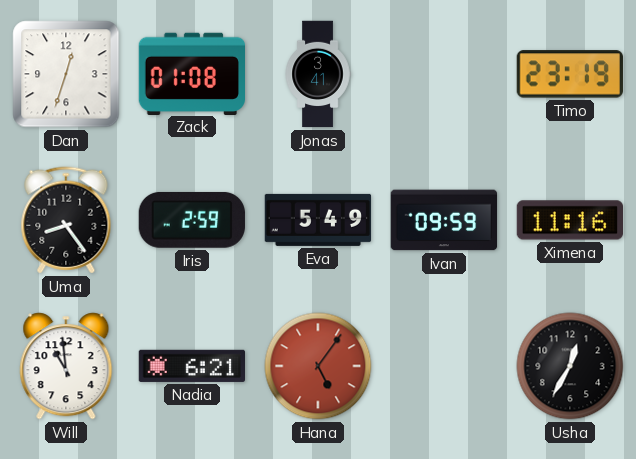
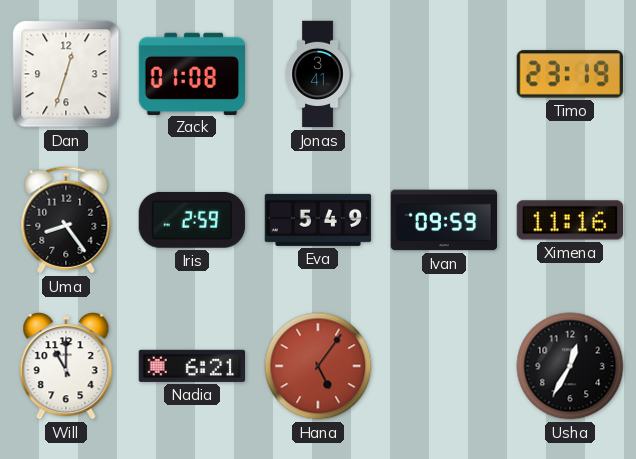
Will: 10:59 -> 11:00 (66, 366)
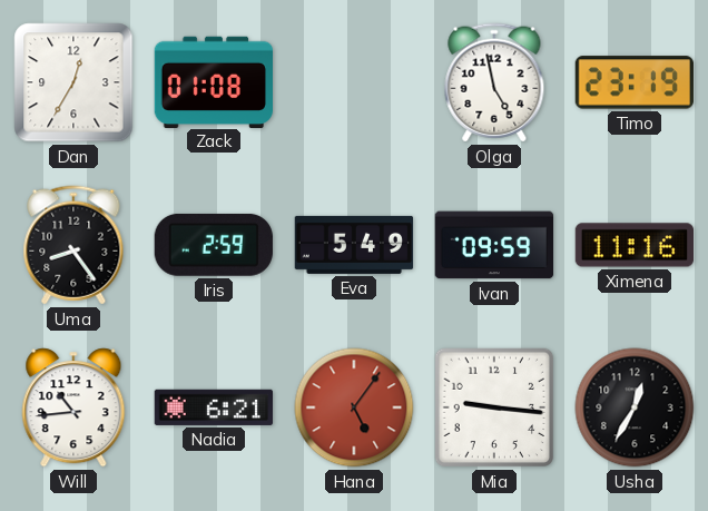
Dan: 12:33 -> 12:35 (73, 82)
Jonas: 3:41 -> none (318, 74)
Olga: none -> 4:58 (494, 82)
Will: 11:00 -> 10:44 (73, 407)
Mia: none -> 9:16 (494, 407)
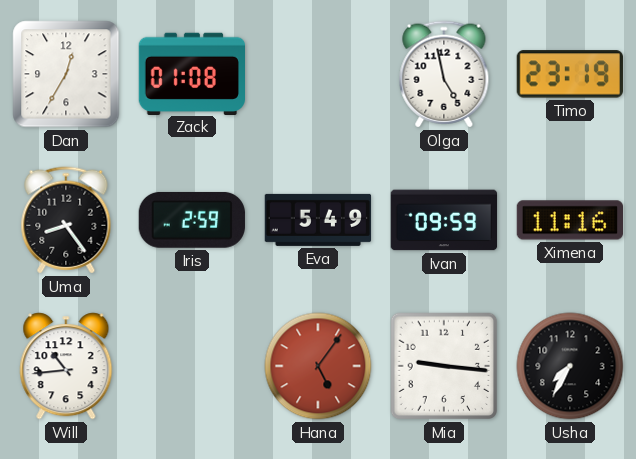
Nadia: 6:21 -> none (213, 407)
Usha: 12:35 -> 7:35 (570, 366)
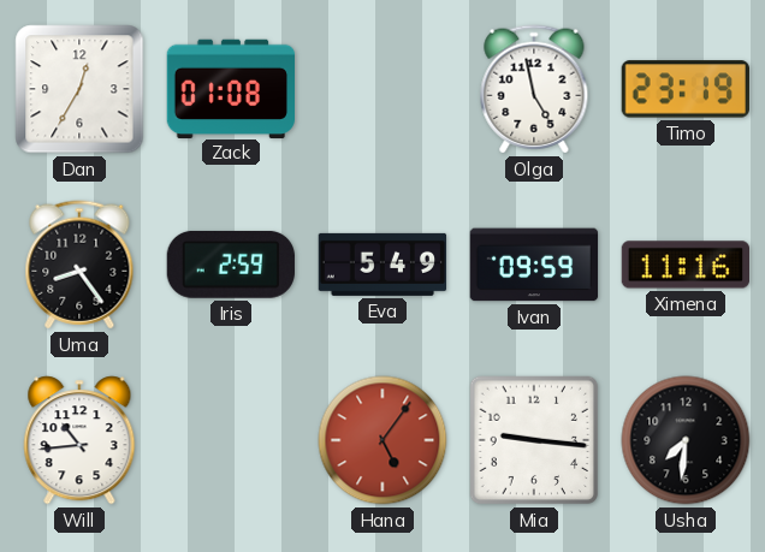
Usha: 7:35 -> 7:31 (686, 440)
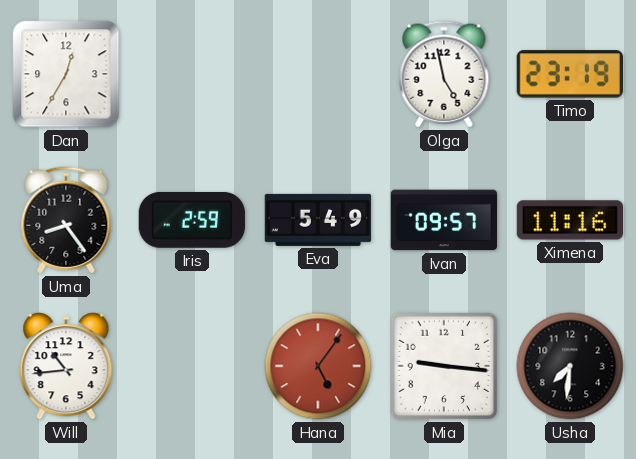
Zack: 01:08 -> none (231, 88)
Ivan: 09:59 -> 09:57 (444, 220)
